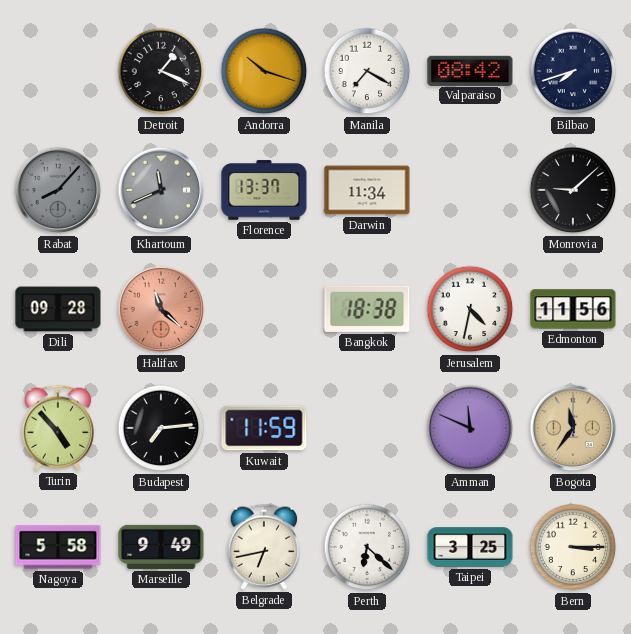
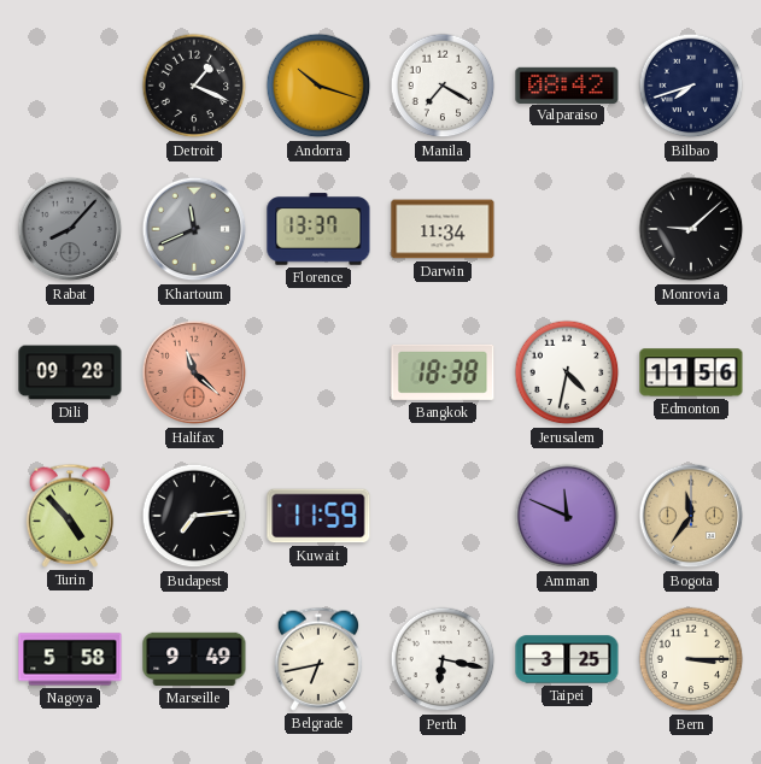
Perth: 6:22 -> 6:17 (443, 659)
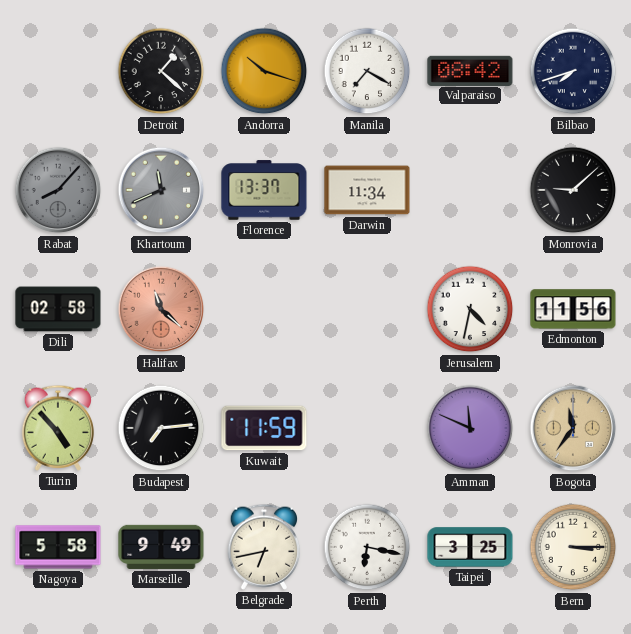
Detroit: 1:19 -> 1:22 (161, 71)
Dili: 09:28 -> 02:58 (58, 309)
Bangkok: 18:38 -> none (443, 372)
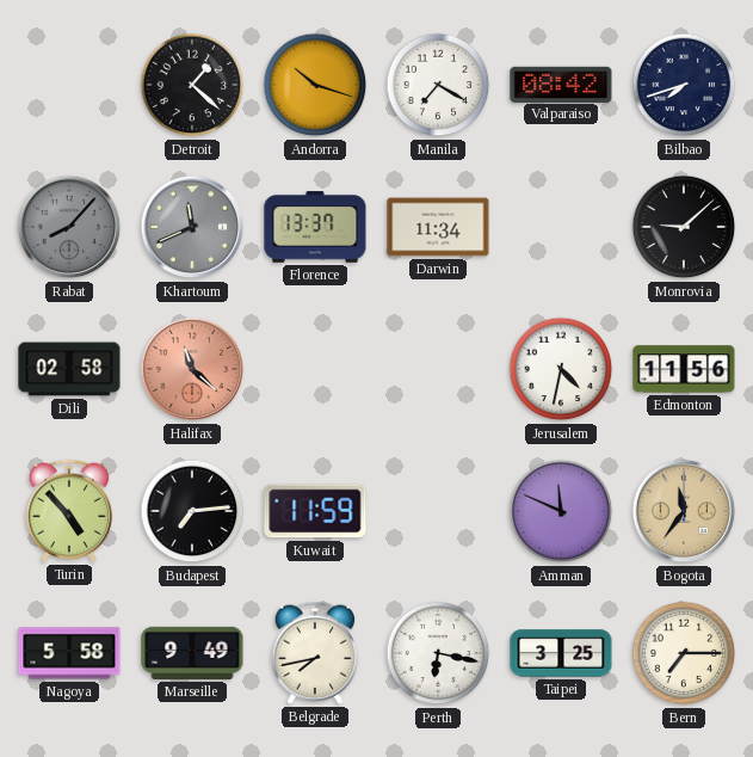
Belgrade: 6:43 -> 7:43 (315, 653)
Bern: 3:15 -> 7:15 (684, 653)
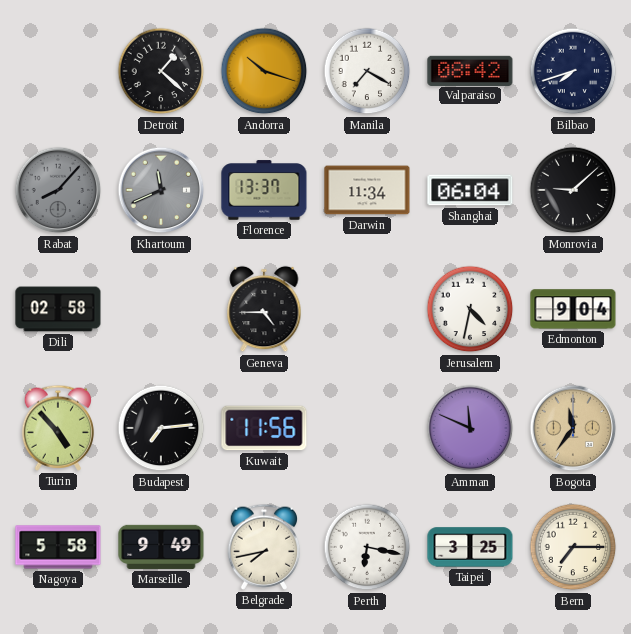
Shanghai: none -> 06:04 (470, 190)
Halifax: 11:22 -> none (192, 369)
Geneva: none -> 4:45 (264, 309)
Edmonton: 11:56 -> 9:04 (573, 309)
Kuwait: 11:59 -> 11:56 (264, 428)
